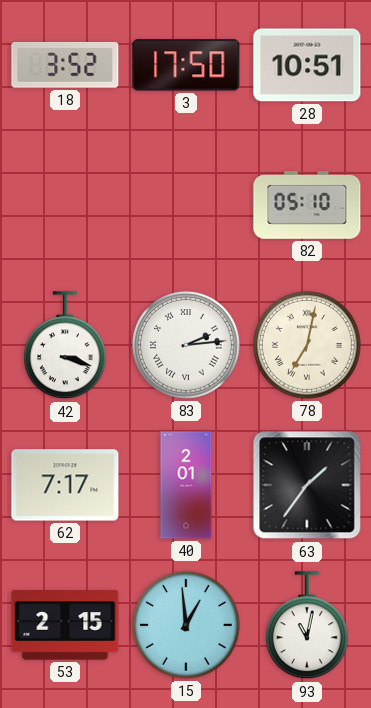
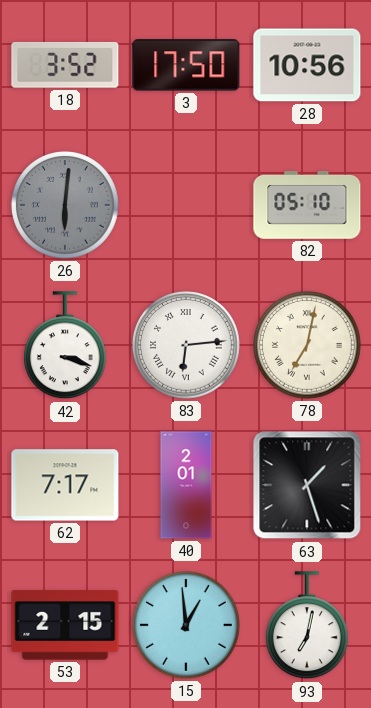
28: 10:51 -> 10:56 (307, 65)
26: none -> 6:01 (65, 206)
83: 2:14 -> 6:14 (186, 346)
63: 1:36 -> 1:27 (307, 485)
93: 11:02 -> 7:02 (308, 626)
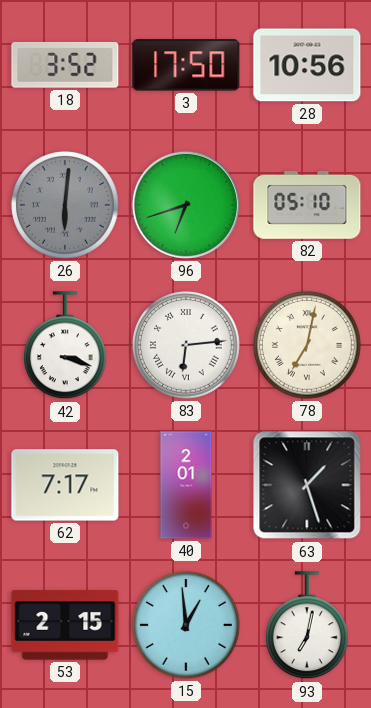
96: none -> 6:42 (186, 205)
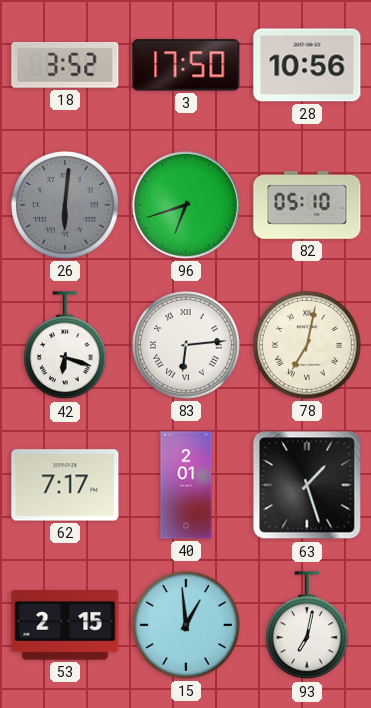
42: 3:18 -> 6:18 (66, 346)
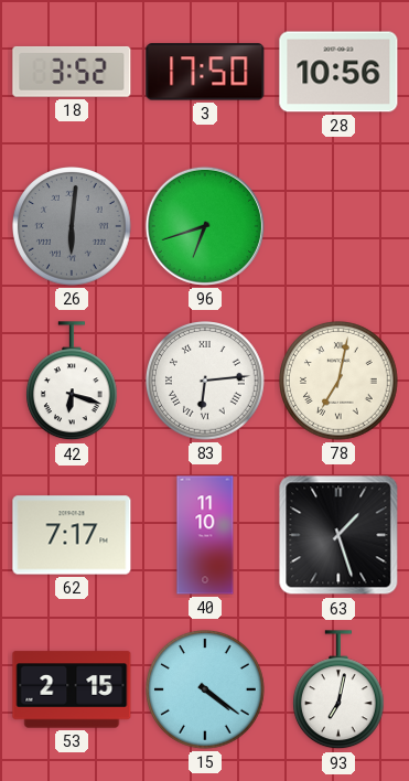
82: 05:10 -> none (307, 205)
40: 2:01 -> 11:10 (205, 535)
15: 12:59 -> 4:21 (205, 691)
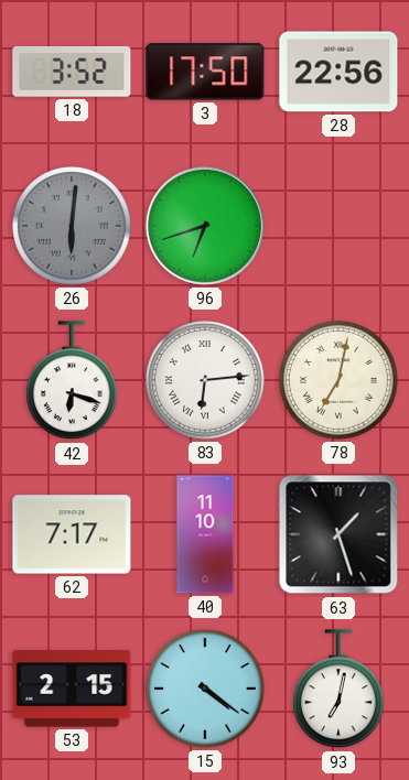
28: 10:56 -> 22:56 (338, 72)
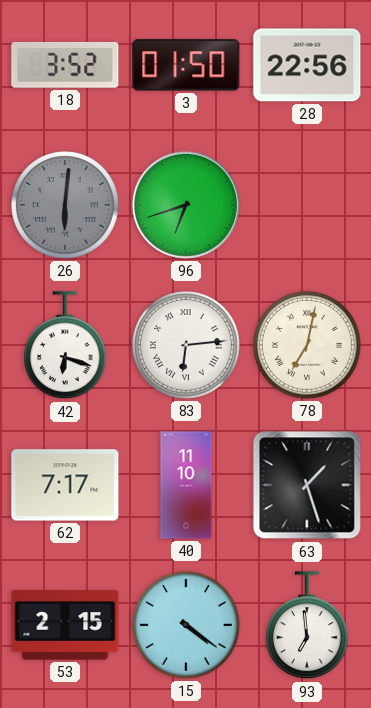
3: 17:50 -> 01:50 (186, 65)
93: 7:02 -> 6:59 (308, 626)
